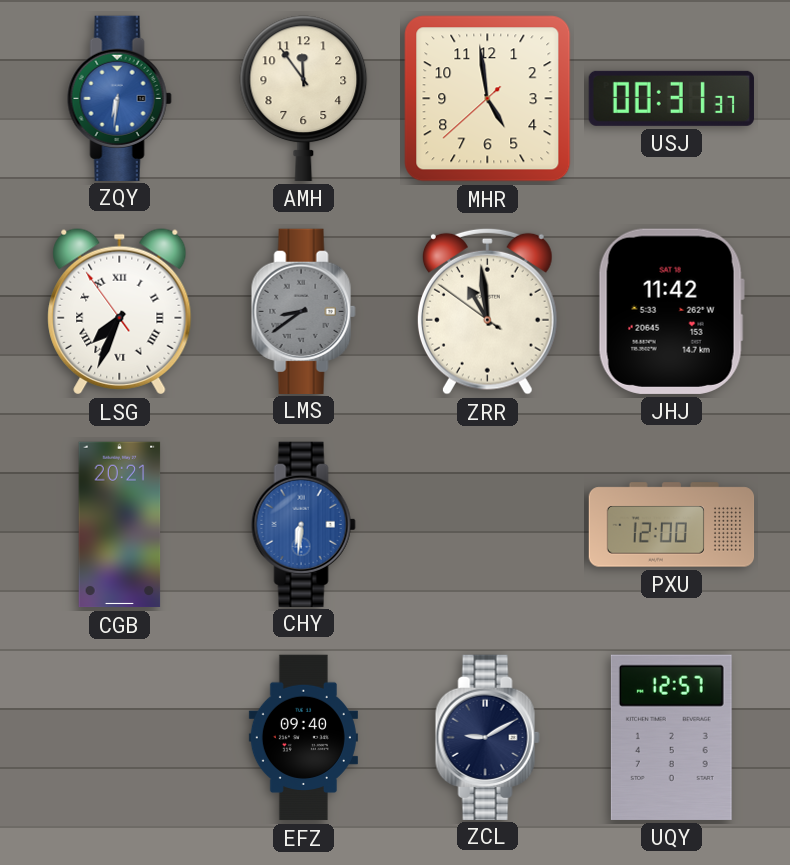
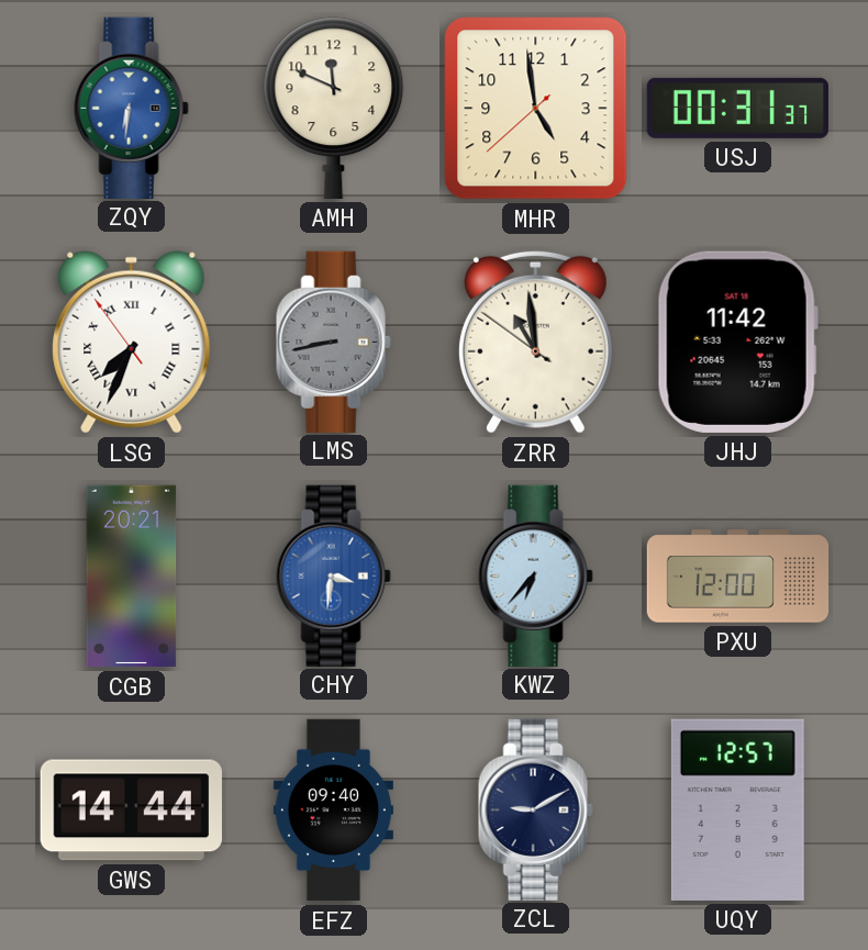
AMH: 11:54 -> 11:49 (334, 108)
LMS: 8:39 -> 8:43 (333, 342)
CHY: 6:31 -> 3:31 (333, 575)
KWZ: none -> 6:37 (535, 575)
GWS: none -> 14:44 (131, 811)
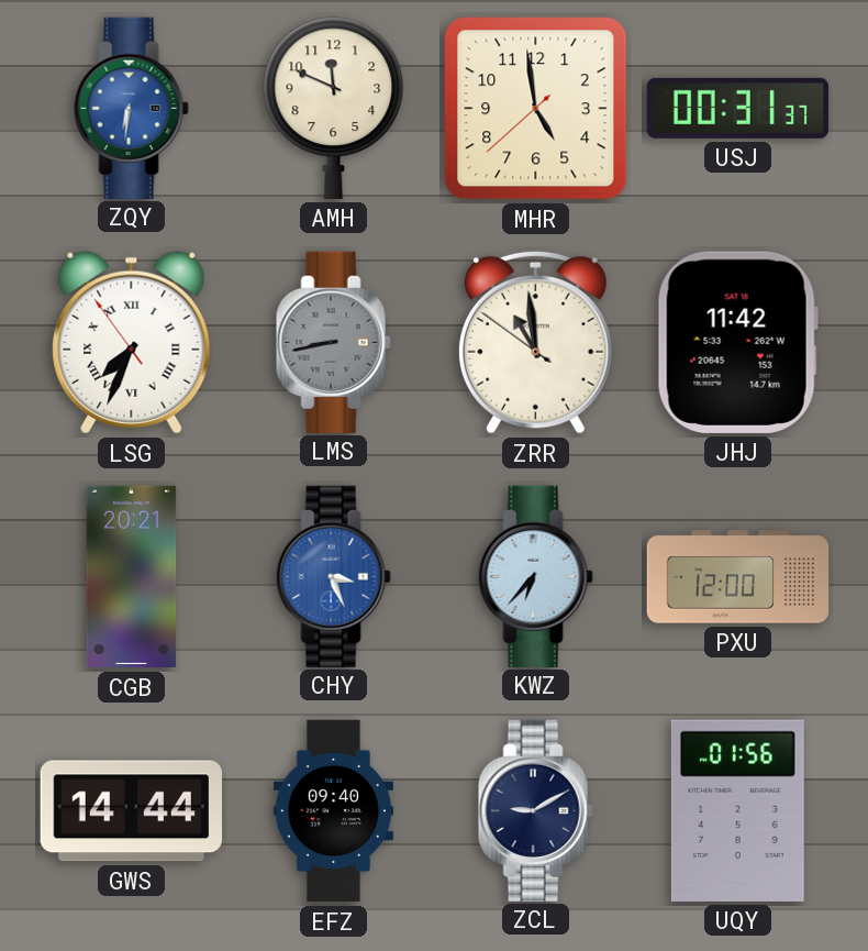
CHY: 3:31 -> 3:26 (333, 576)
UQY: 12:57 -> 01:56 (737, 810)
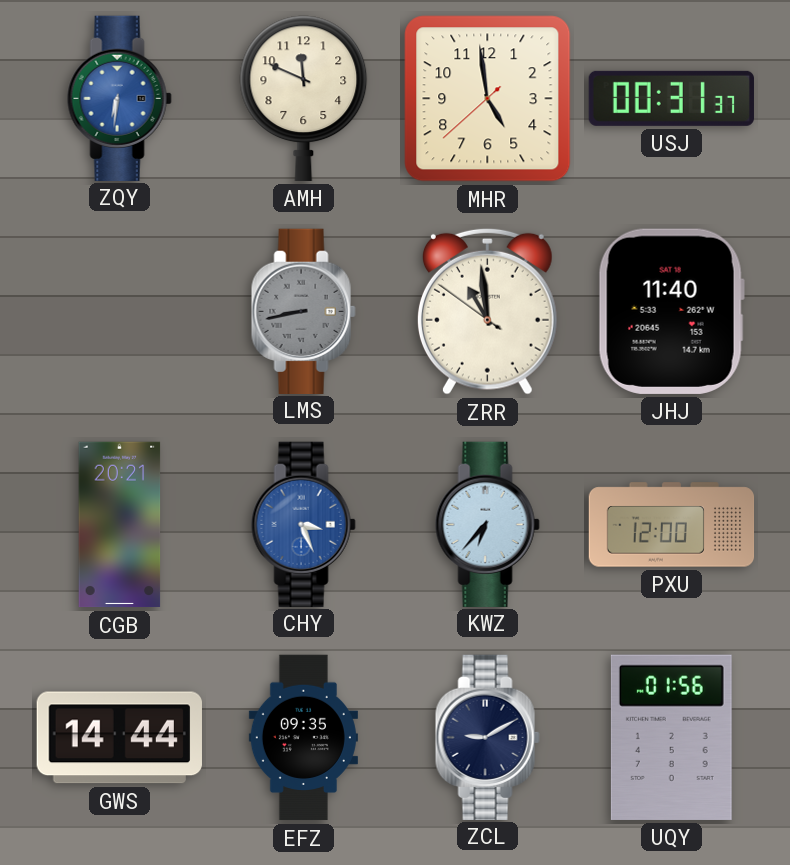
LSG: 7:33 -> none (132, 343)
JHJ: 11:42 -> 11:40 (671, 311)
EFZ: 09:40 -> 09:35 (303, 738)
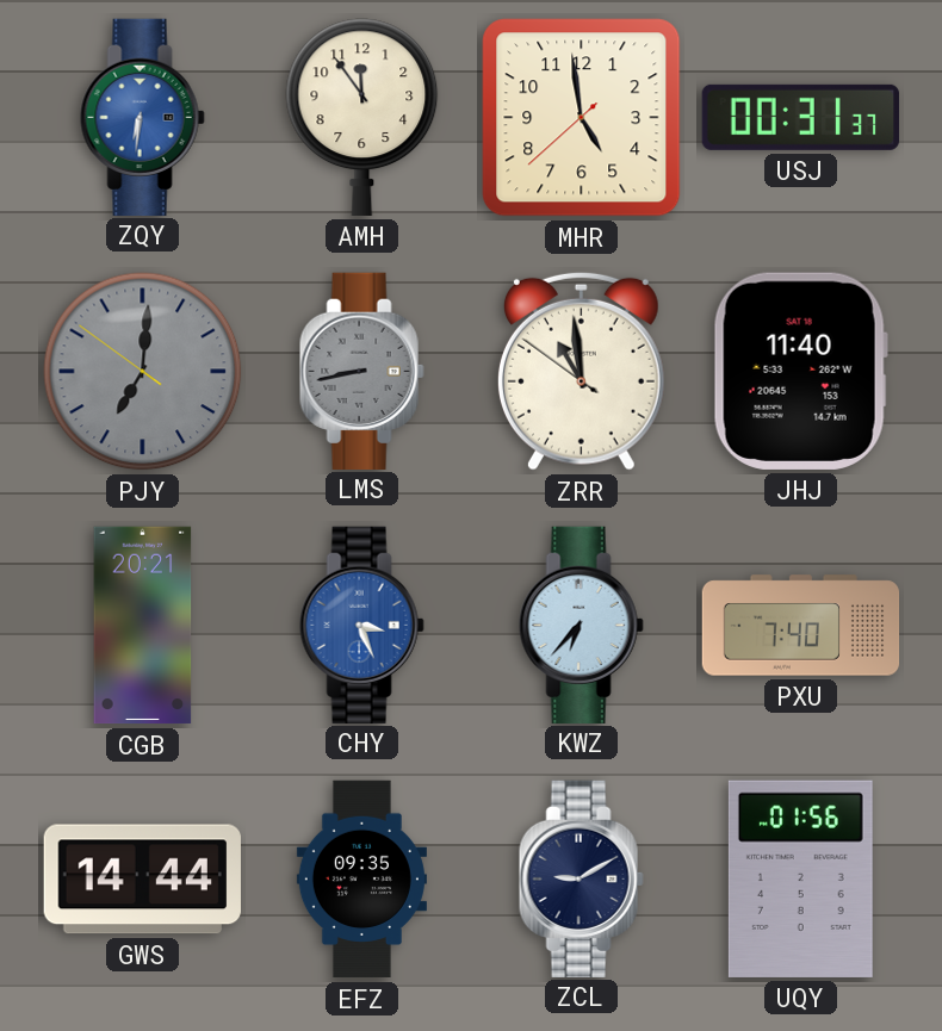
AMH: 11:49 -> 11:54 (362, 117)
PJY: none -> 7:00 (143, 372)
PXU: 12:00 -> 7:40 (801, 626)
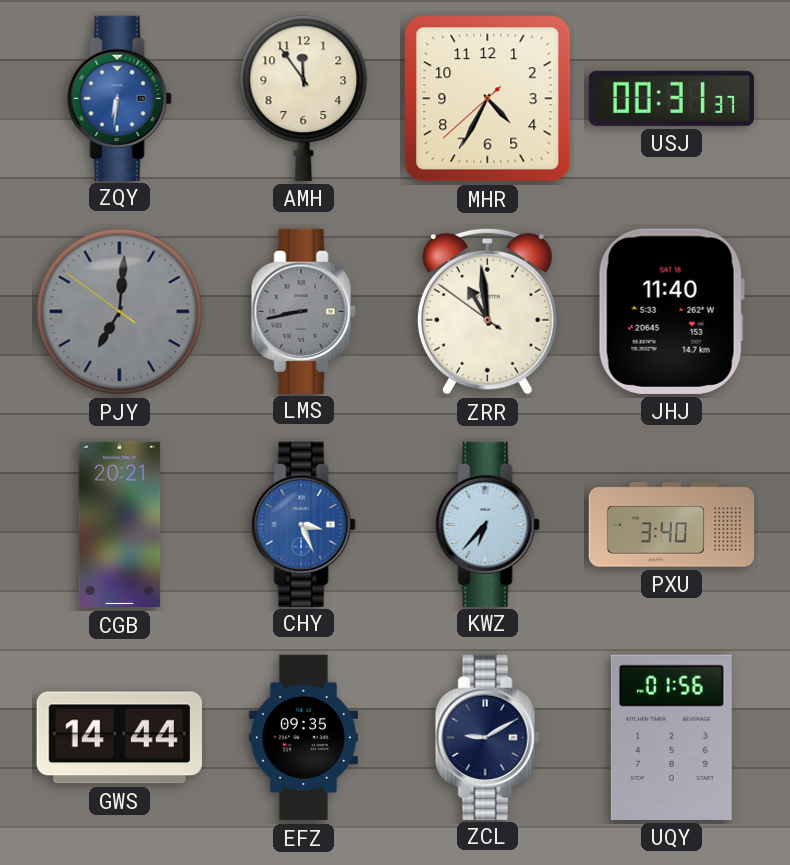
MHR: 4:58 -> 4:34 (488, 99)
PXU: 7:40 -> 3:40 (672, 525)
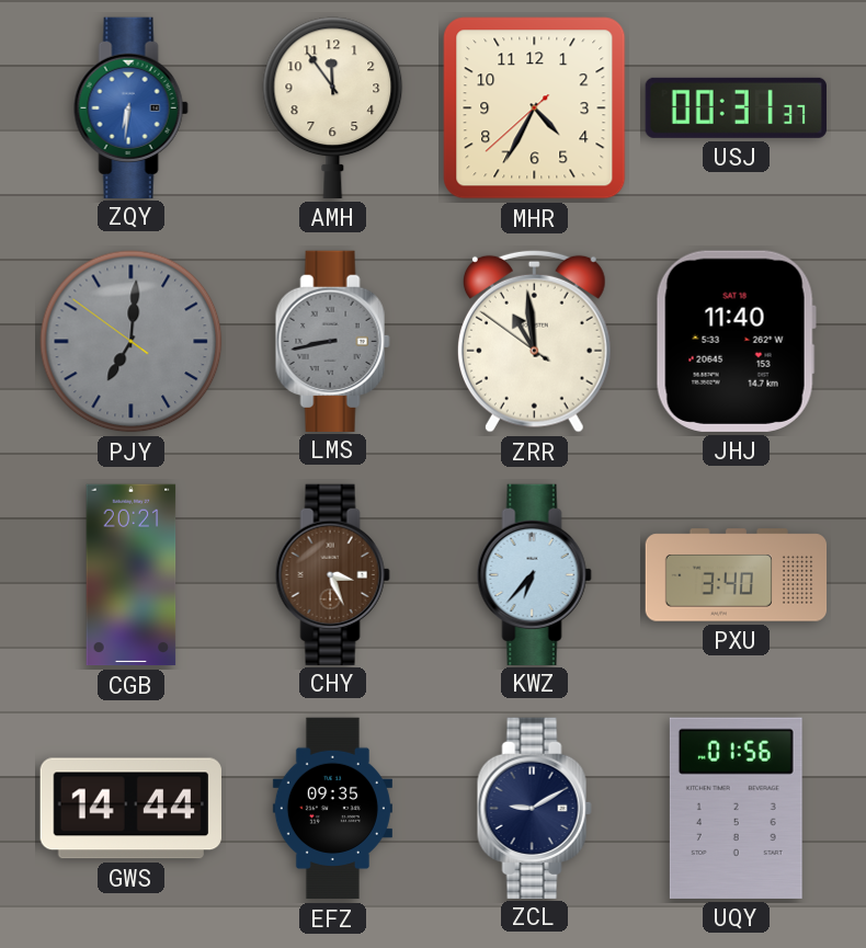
CHY dial: blue -> brown (332, 574)
